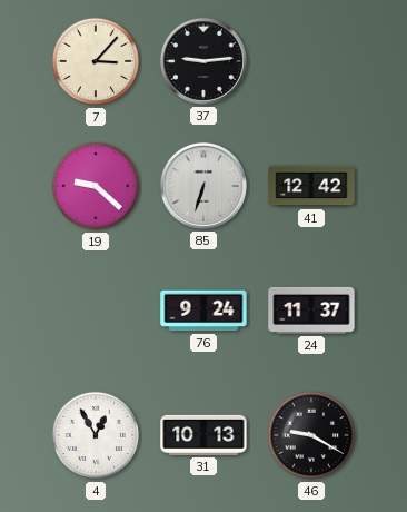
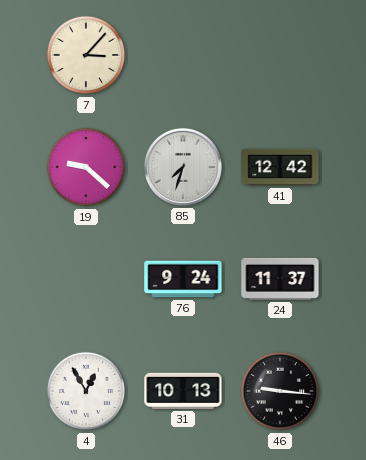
37: 9:14 -> none (203, 61)
85: 6:33 -> 7:33 (183, 167)
46: 9:20 -> 9:16 (280, 391)
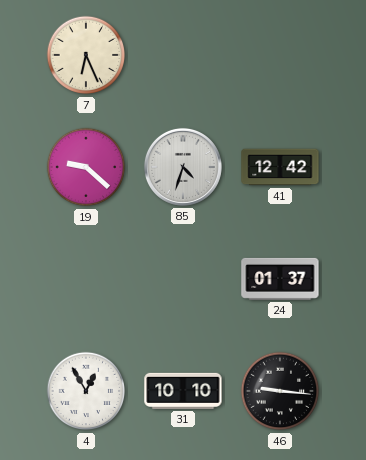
7: 3:07 -> 6:26 (86, 55)
85: 7:33 -> 4:33 (183, 167)
76: 9:24 -> none (183, 279)
24: 11:37 -> 01:37 (280, 279)
31: 10:13 -> 10:10 (183, 391)
